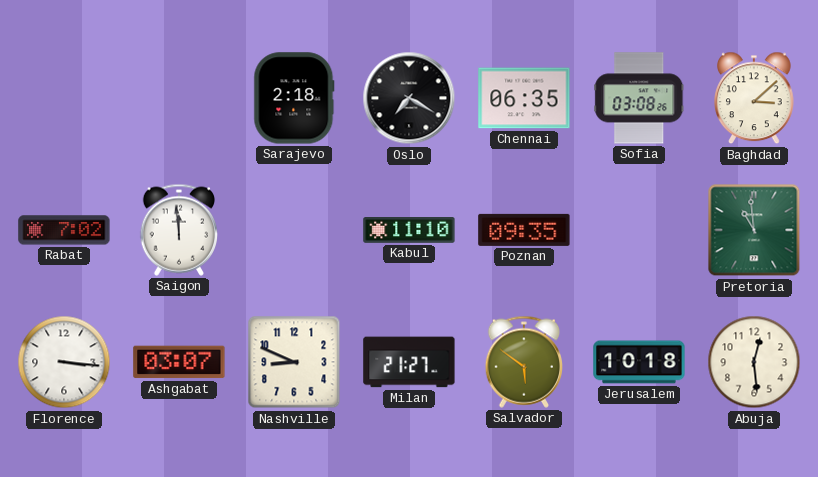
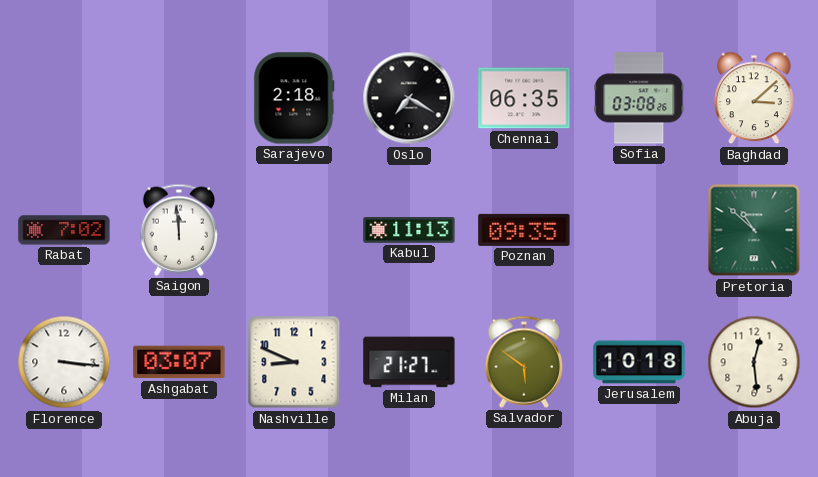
Kabul: 11:10 -> 11:13 (409, 231)
Pretoria: 10:59 -> 10:52 (754, 230)
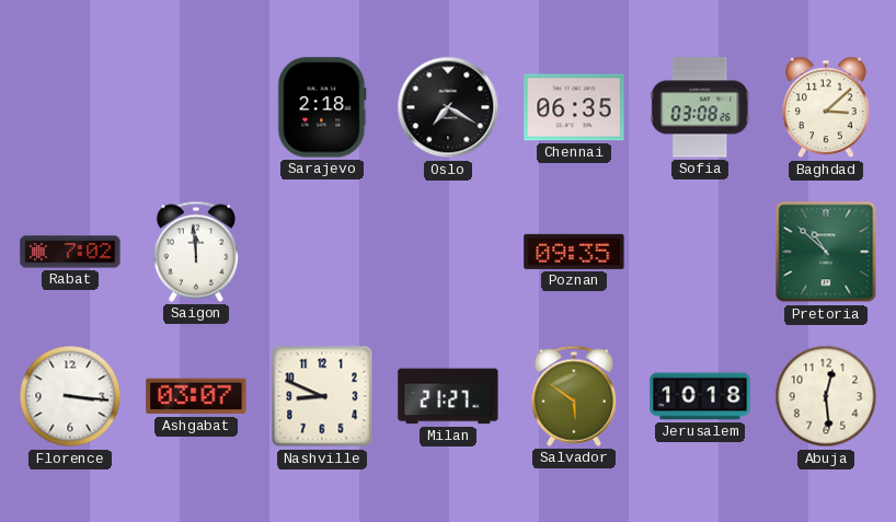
Kabul: 11:13 -> none (409, 231)
